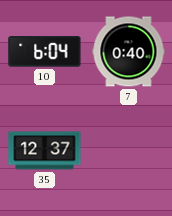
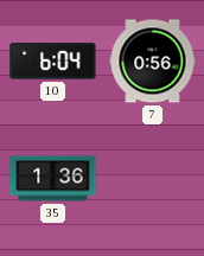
7: 0:40 -> 0:56 (153, 62)
35: 12:37 -> 1:36 (53, 179)
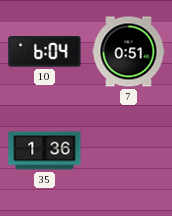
7: 0:56 -> 0:51 (129, 52)
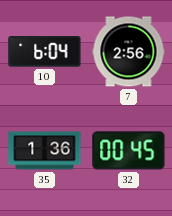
7: 0:51 -> 2:56 (129, 52)
32: none -> 00:45 (129, 151)
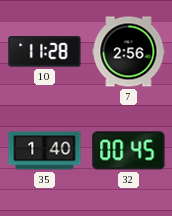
10: 6:04 -> 11:28 (45, 52)
35: 1:36 -> 1:40 (45, 151)
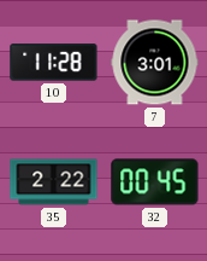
7: 2:56 -> 3:01 (155, 63)
35: 1:40 -> 2:22 (54, 182)
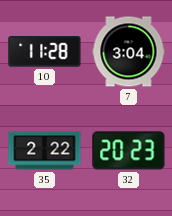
7: 3:01 -> 3:04 (129, 52)
32: 00:45 -> 20:23 (129, 151)
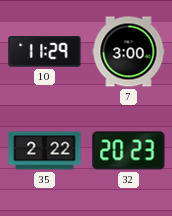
10: 11:28 -> 11:29 (45, 52)
7: 3:04 -> 3:00 (129, 52)
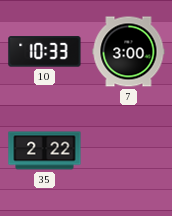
10: 11:29 -> 10:33 (45, 52)
32: 20:23 -> none (129, 151)
